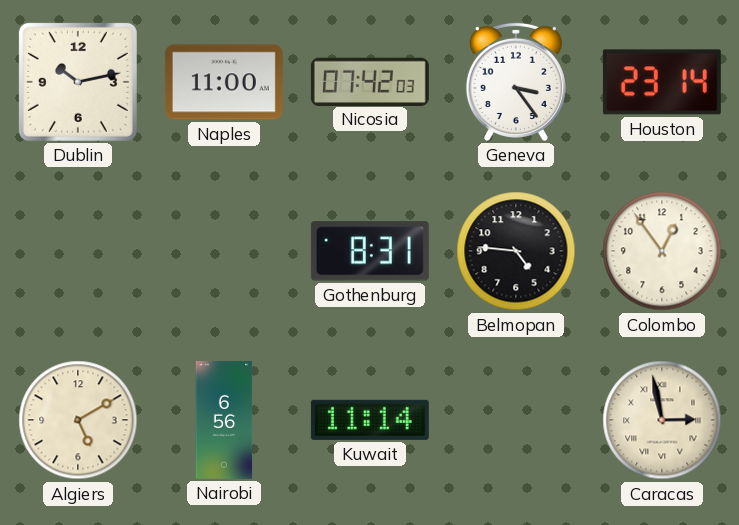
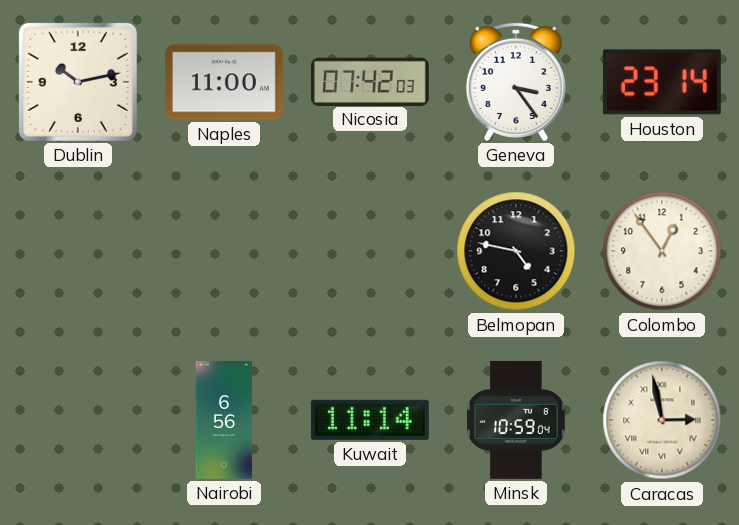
Gothenburg: 8:31 -> none (370, 251)
Belmopan: 4:46 -> 4:47 (516, 251)
Algiers: 5:10 -> none (78, 420)
Minsk: none -> 10:59 (516, 420)
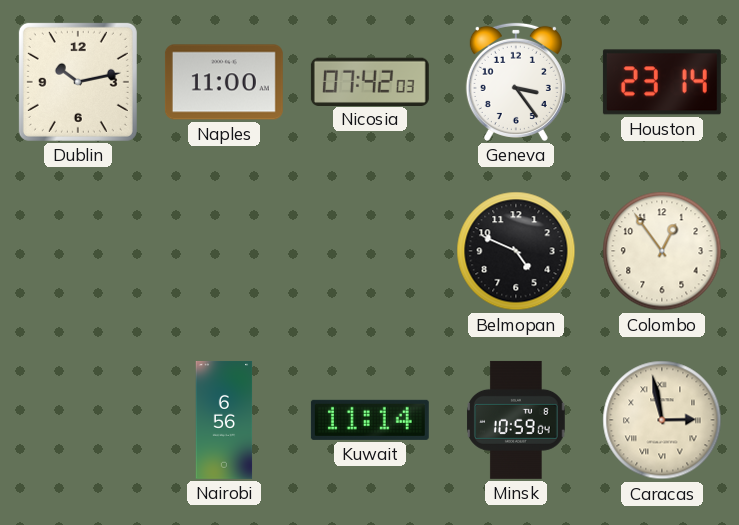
Belmopan: 4:47 -> 4:49 (516, 251)
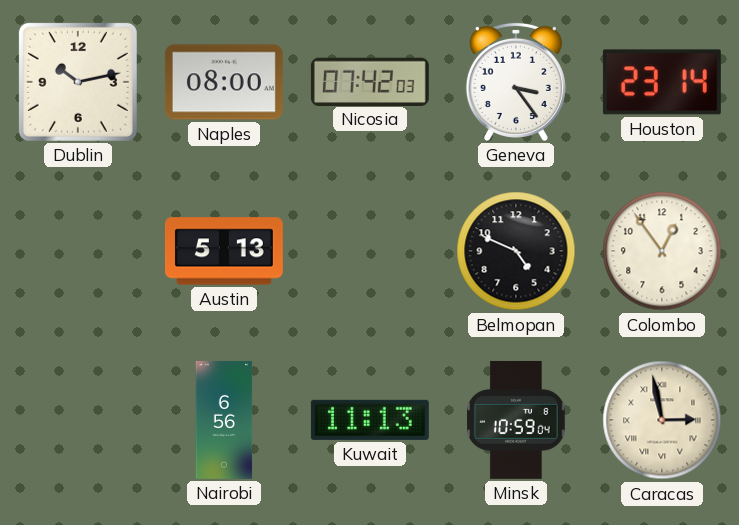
Naples: 11:00 -> 08:00 (224, 82)
Austin: none -> 5:13 (224, 251)
Kuwait: 11:14 -> 11:13 (370, 420)
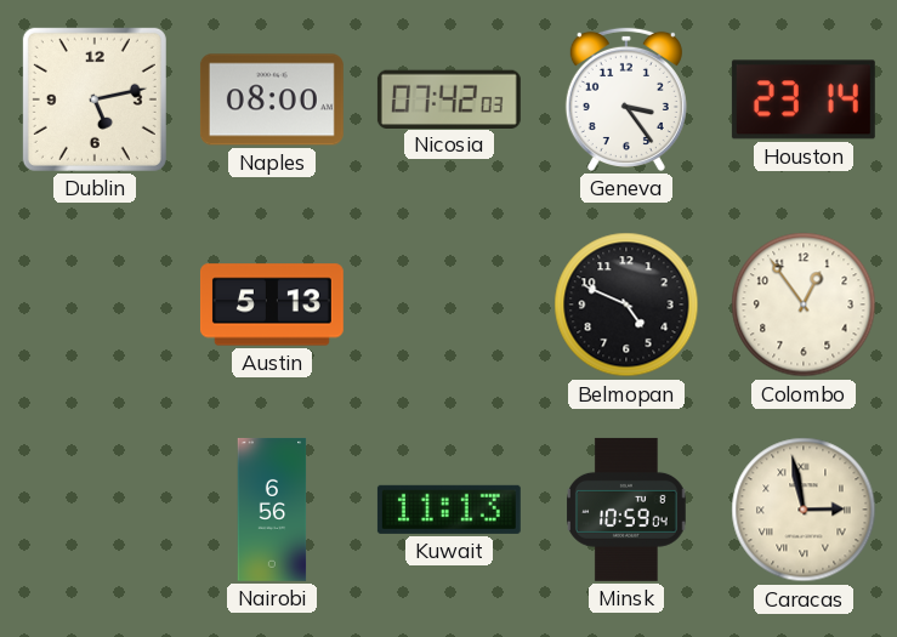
Dublin: 10:13 -> 5:13 (95, 99)
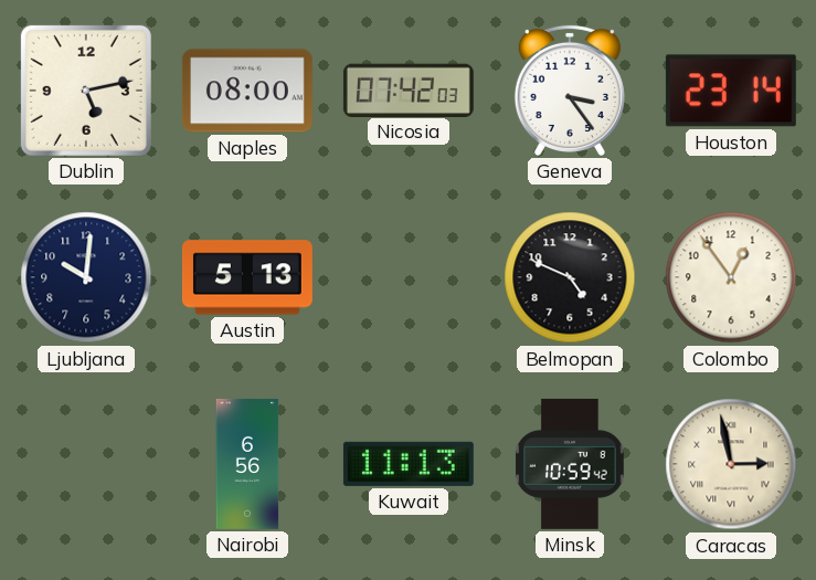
Ljubljana: none -> 10:01 (86, 277)
Minsk: 10:59:04 -> 10:59:42 (570, 464)
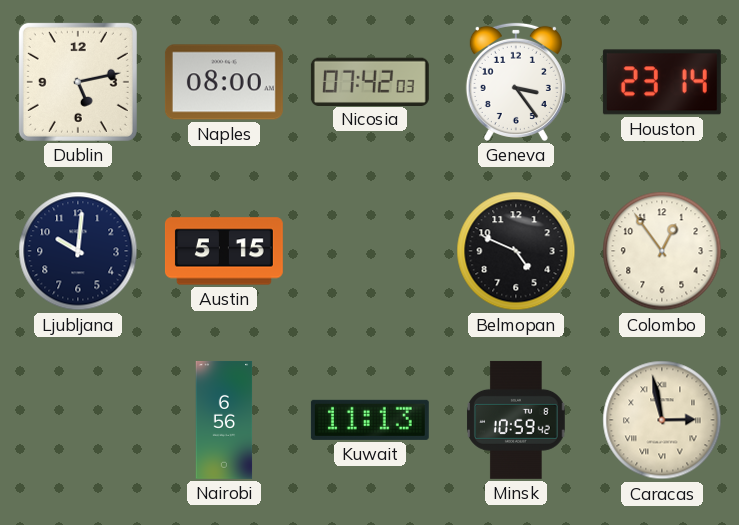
Austin: 5:13 -> 5:15 (224, 251)
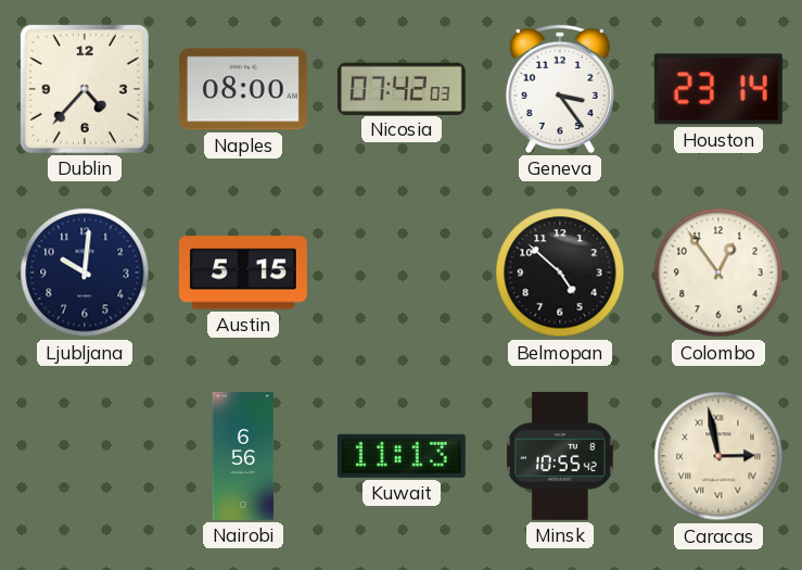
Dublin: 5:13 -> 4:37 (85, 89)
Belmopan: 4:49 -> 4:52 (560, 273)
Minsk: 10:59 -> 10:55 (560, 456)
